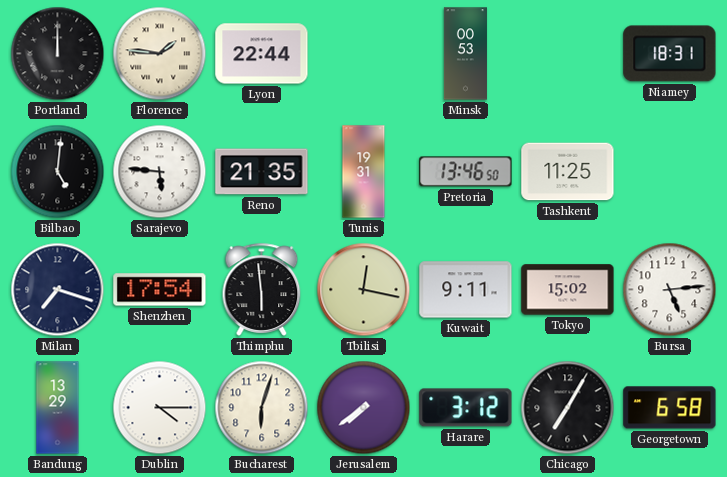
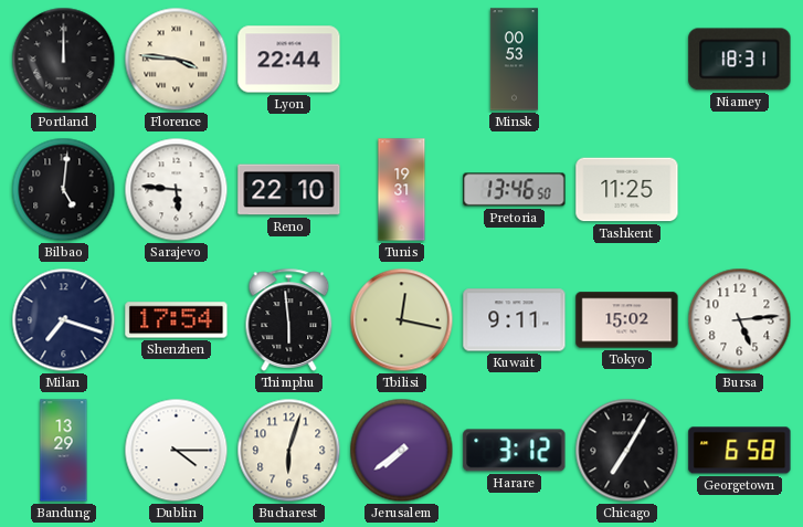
Florence: 1:46 -> 3:46 (177, 60)
Reno: 21:35 -> 22:10 (289, 190)
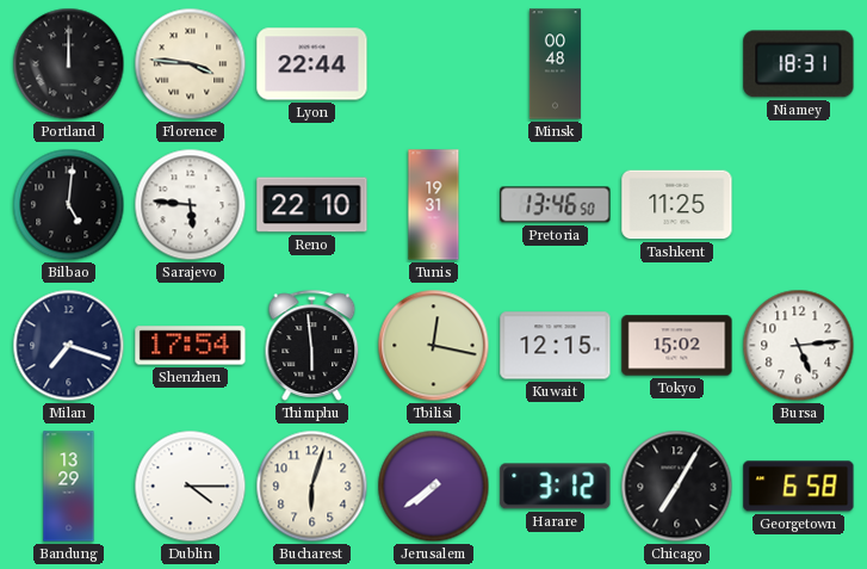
Minsk: 00:53 -> 00:48 (555, 64)
Kuwait: 9:11 -> 12:15 (556, 346)
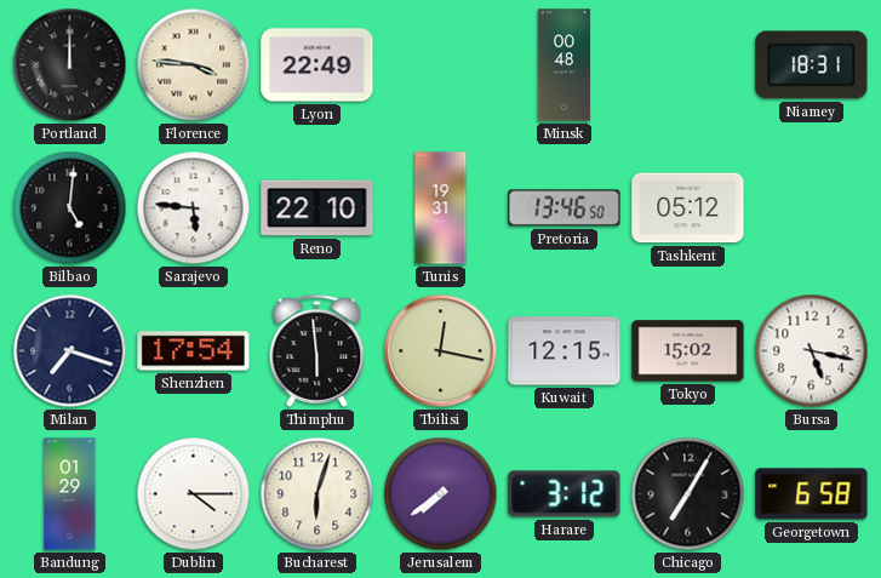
Lyon: 22:44 -> 22:49 (317, 65)
Tashkent: 11:25 -> 05:12 (688, 208)
Bursa: 5:14 -> 5:17 (812, 351)
Bandung: 13:29 -> 01:29 (70, 494)
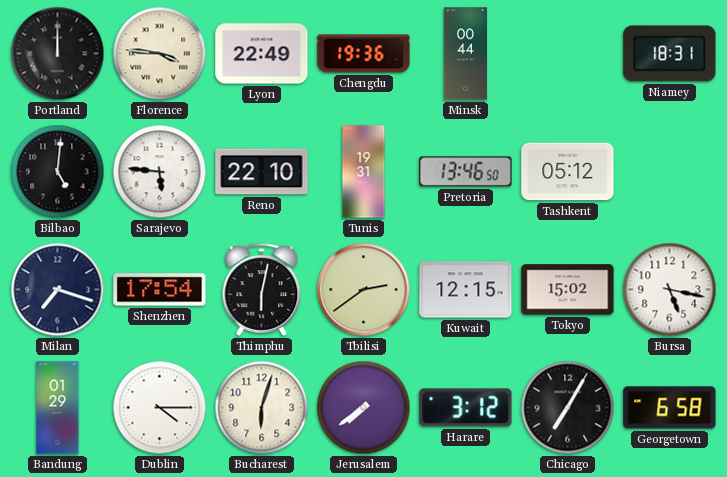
Chengdu: none -> 19:36 (364, 54)
Minsk: 00:48 -> 00:44 (465, 54)
Thimphu: 5:59 -> 6:02 (262, 289)
Tbilisi: 12:17 -> 2:39 (364, 290)
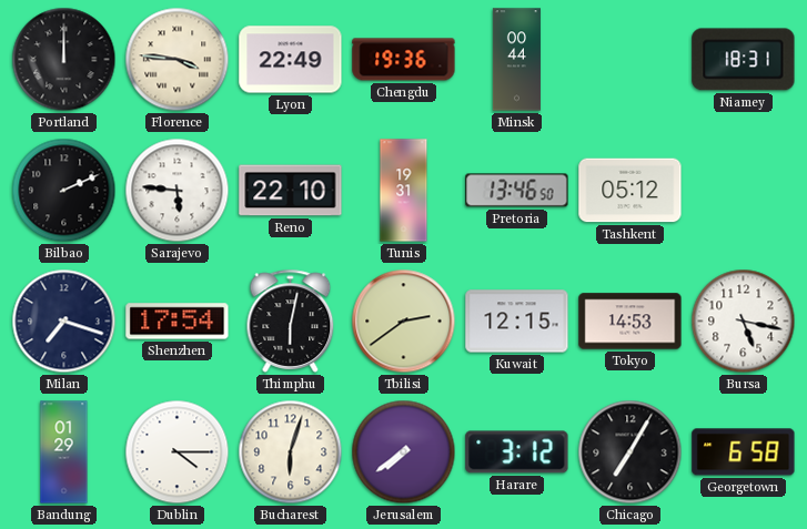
Bilbao: 5:01 -> 2:11 (64, 191)
Tokyo: 15:02 -> 14:53 (631, 322)
